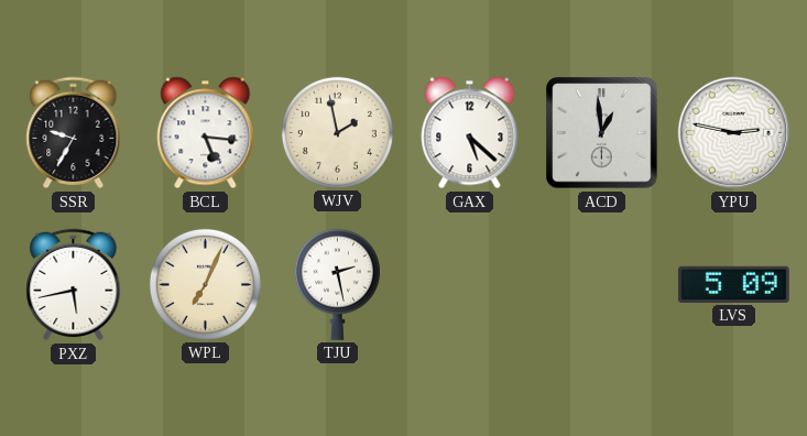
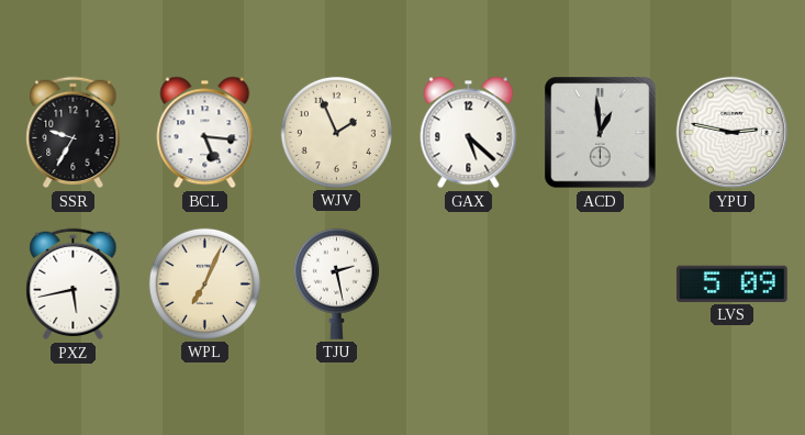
WJV: 1:58 -> 1:56 (336, 132)
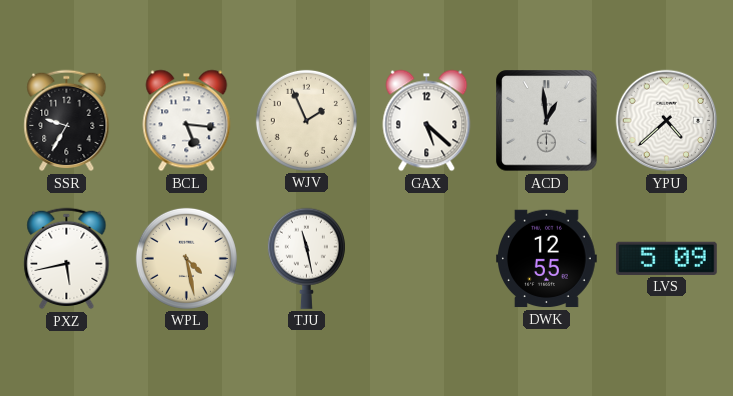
YPU: 2:47 -> 4:38 (667, 121)
WPL: 7:04 -> 4:28 (186, 258)
TJU: 2:28 -> 11:28 (306, 258)
DWK: none -> 12:55 (547, 259)
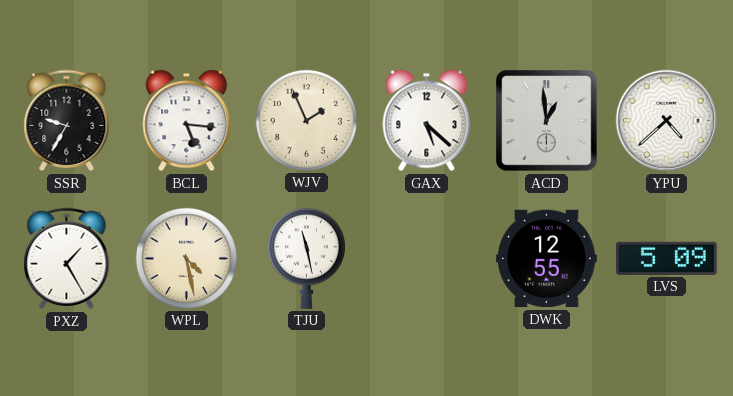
PXZ: 5:43 -> 1:25 (67, 259)
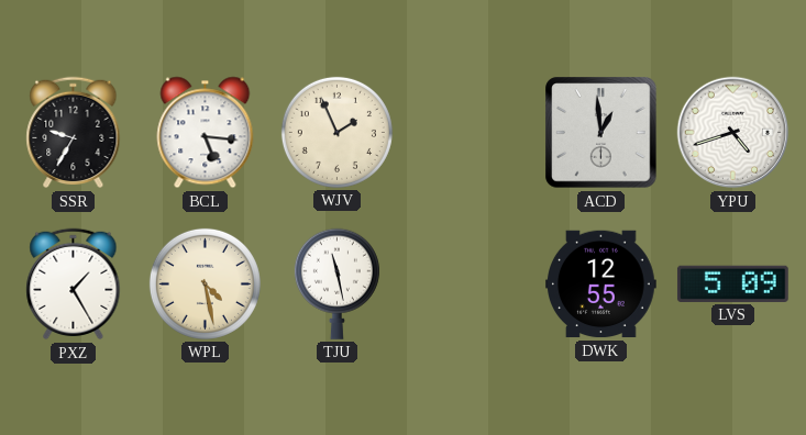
GAX: 5:22 -> none (427, 121)
YPU: 4:38 -> 4:42 (733, 133)
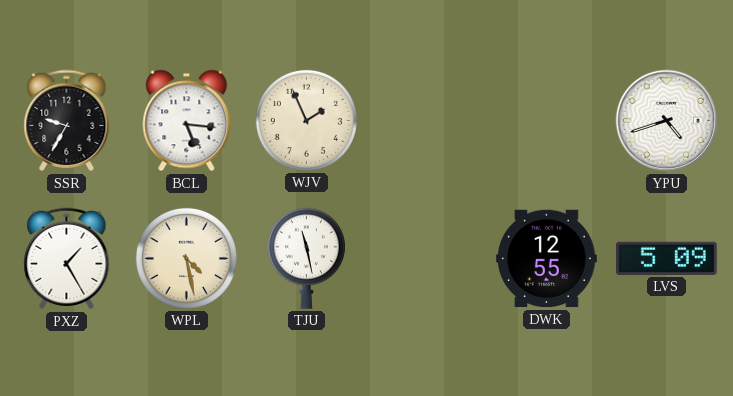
ACD: 12:59 -> none (601, 133)
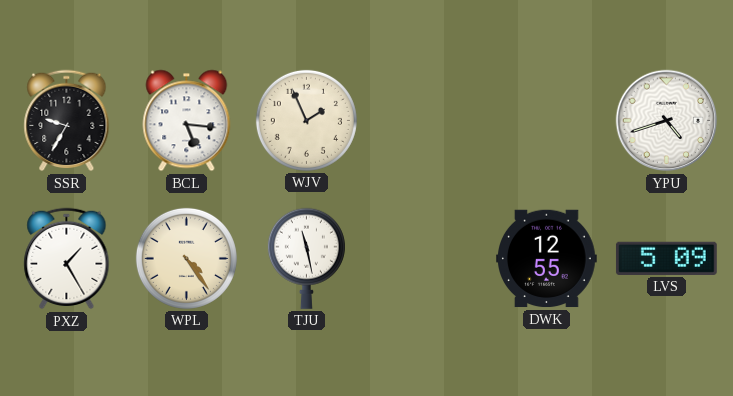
WPL: 4:28 -> 4:24 (186, 258)
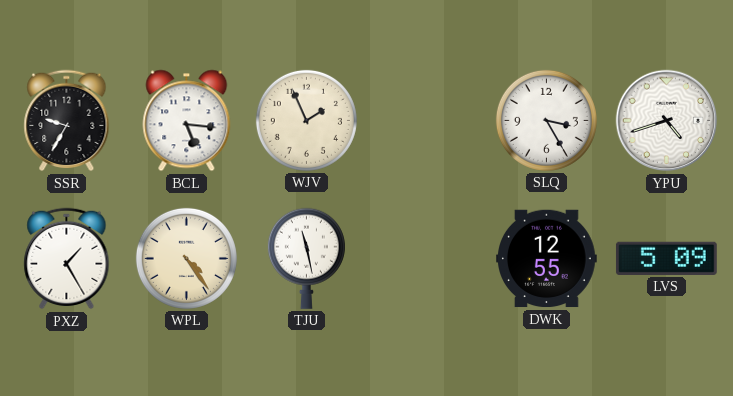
SLQ: none -> 3:25 (546, 120)
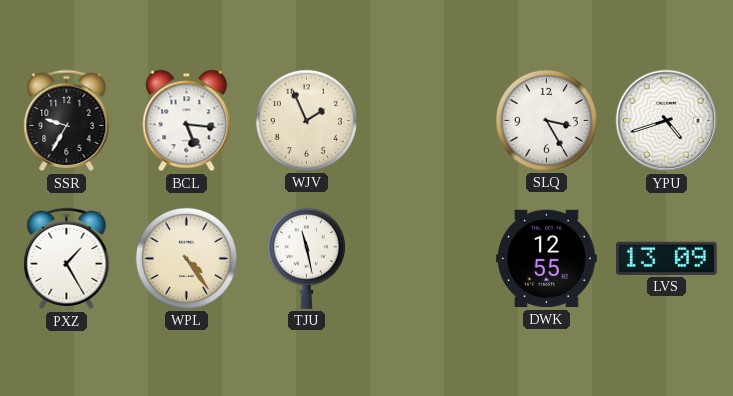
LVS: 5:09 -> 13:09 (666, 258)
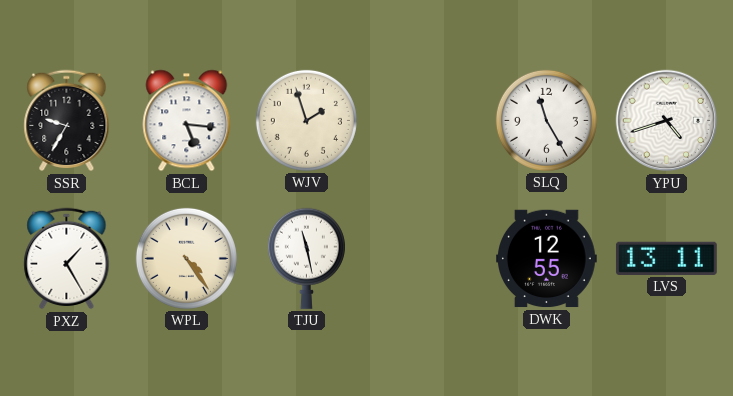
WJV: 1:56 -> 1:57 (306, 120)
SLQ: 3:25 -> 11:25 (546, 120)
LVS: 13:09 -> 13:11 (666, 258)
